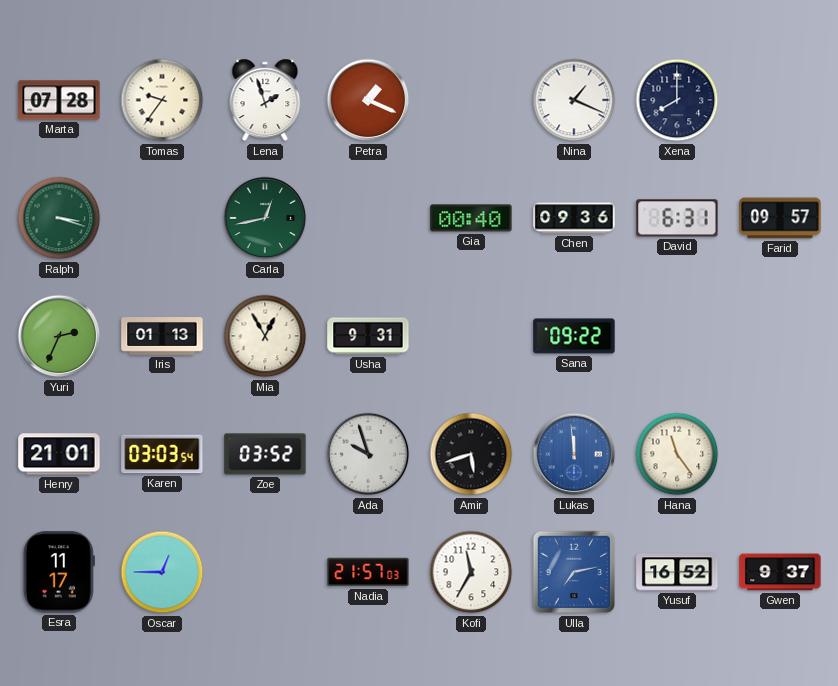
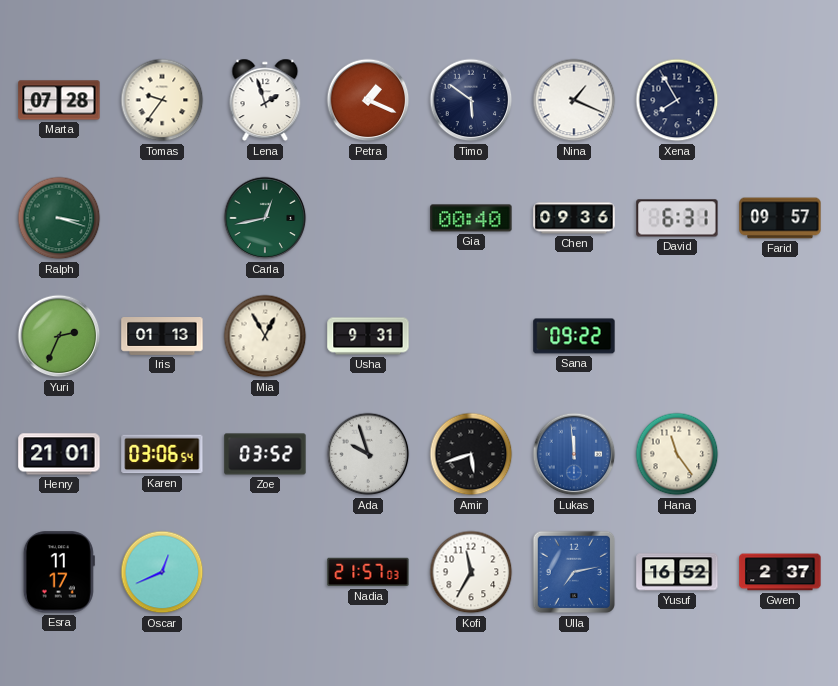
Timo: none -> 5:51 (471, 100)
Xena: 8:00 -> 7:55 (677, 100)
Karen: 03:03 -> 03:06 (162, 454)
Oscar: 12:45 -> 12:41 (162, 572)
Gwen: 9:37 -> 2:37 (780, 572)
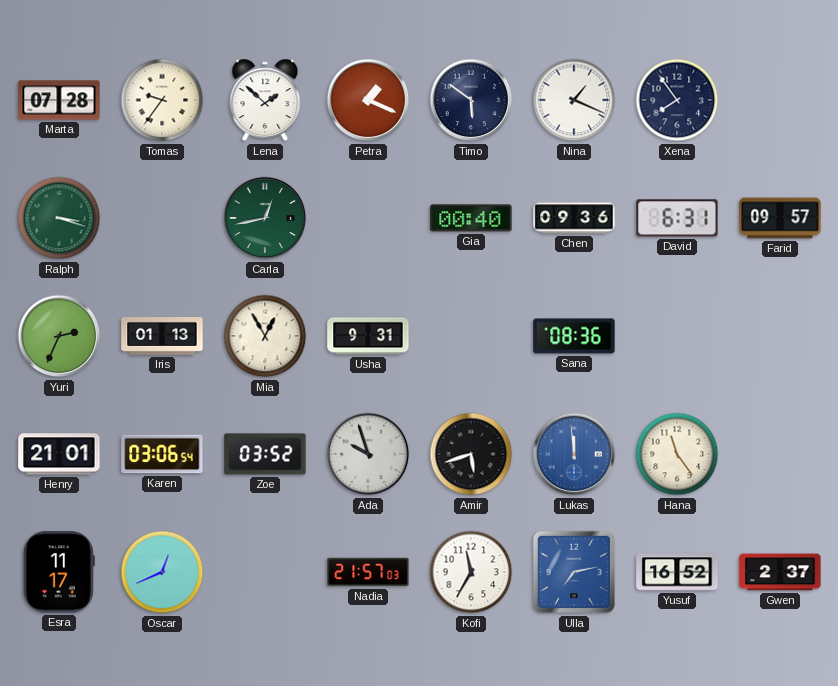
Lena: 1:57 -> 1:52 (265, 100)
Xena: 7:55 -> 7:54 (677, 100)
Sana: 09:22 -> 08:36 (574, 336)
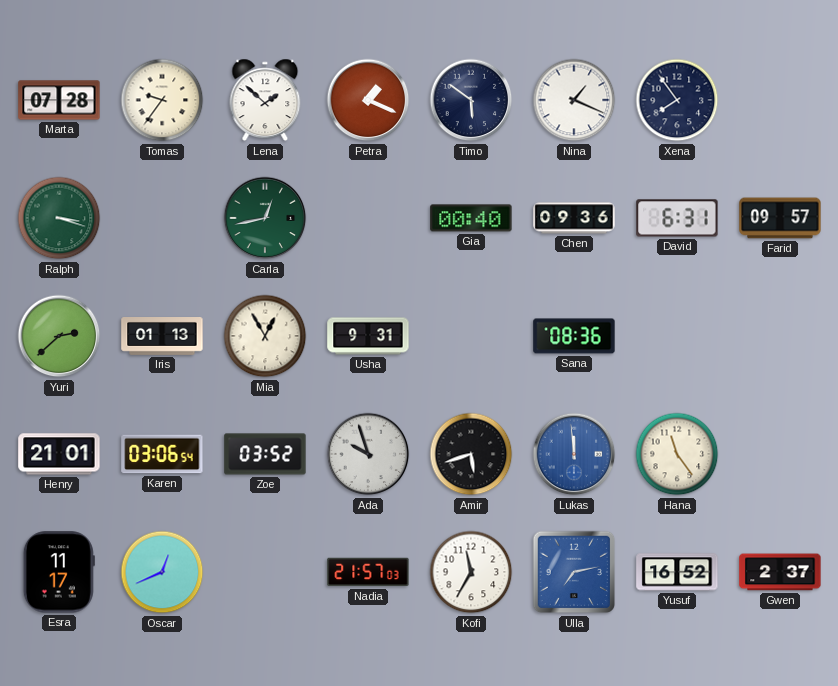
Yuri: 2:34 -> 2:38 (59, 336)
